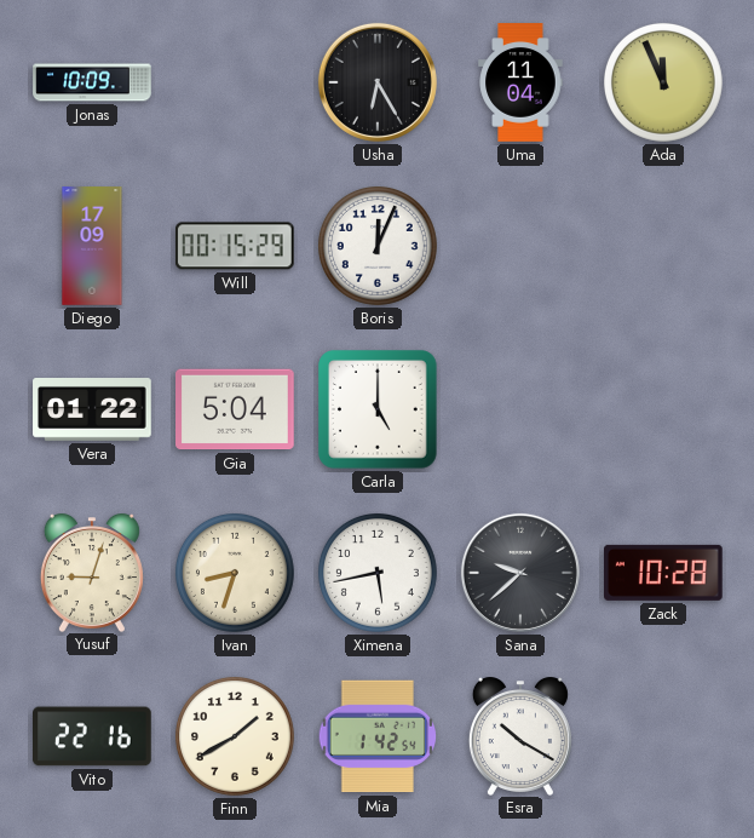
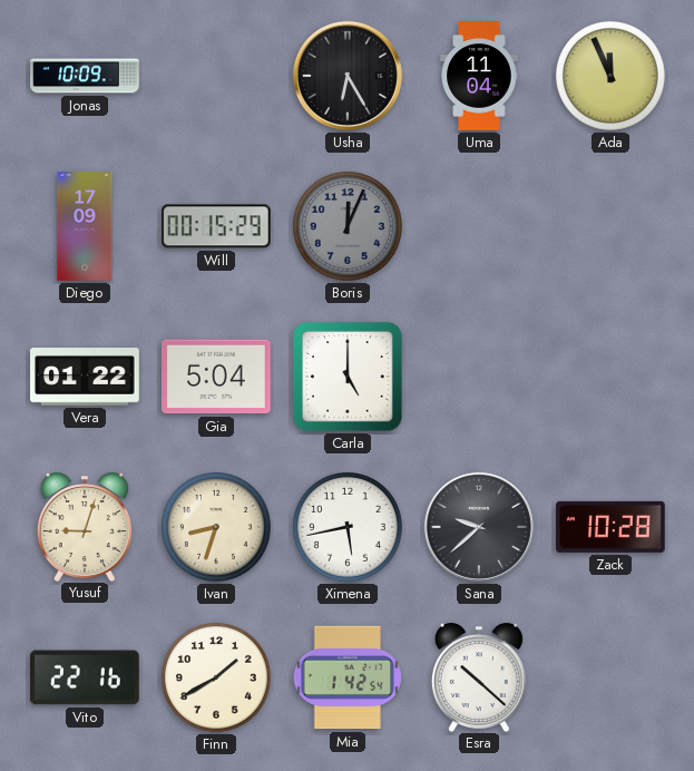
Boris dial: white -> grey (348, 226)
Esra: 10:20 -> 10:22 (479, 677)
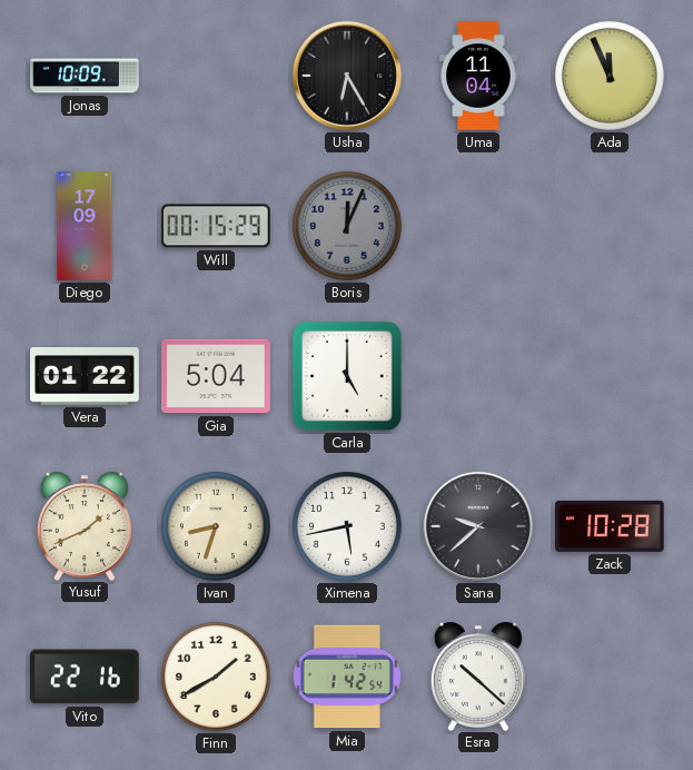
Yusuf: 9:03 -> 1:41 (85, 526)
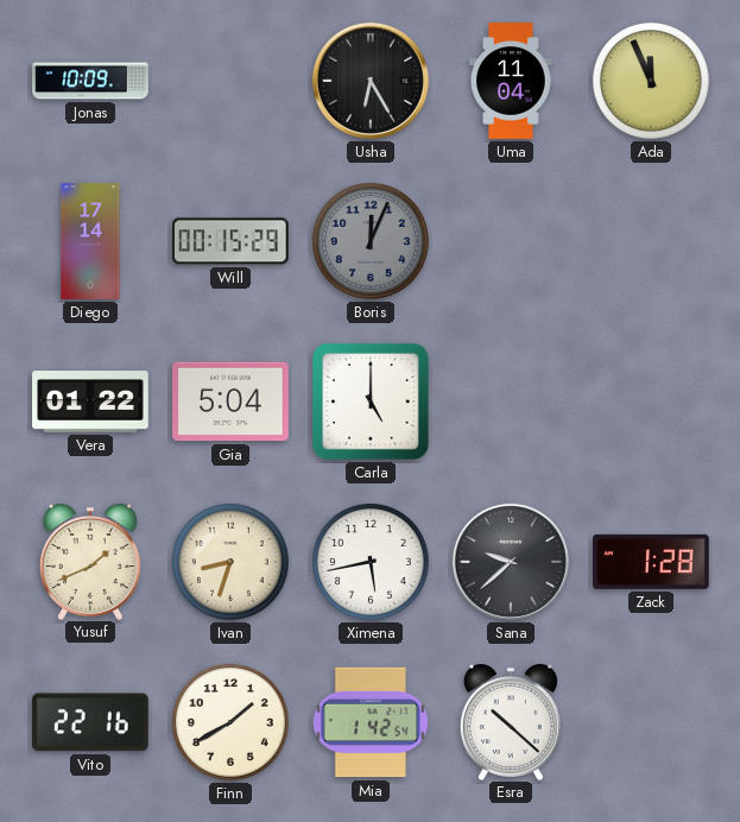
Diego: 17:09 -> 17:14 (90, 241)
Zack: 10:28 -> 1:28 (652, 562)
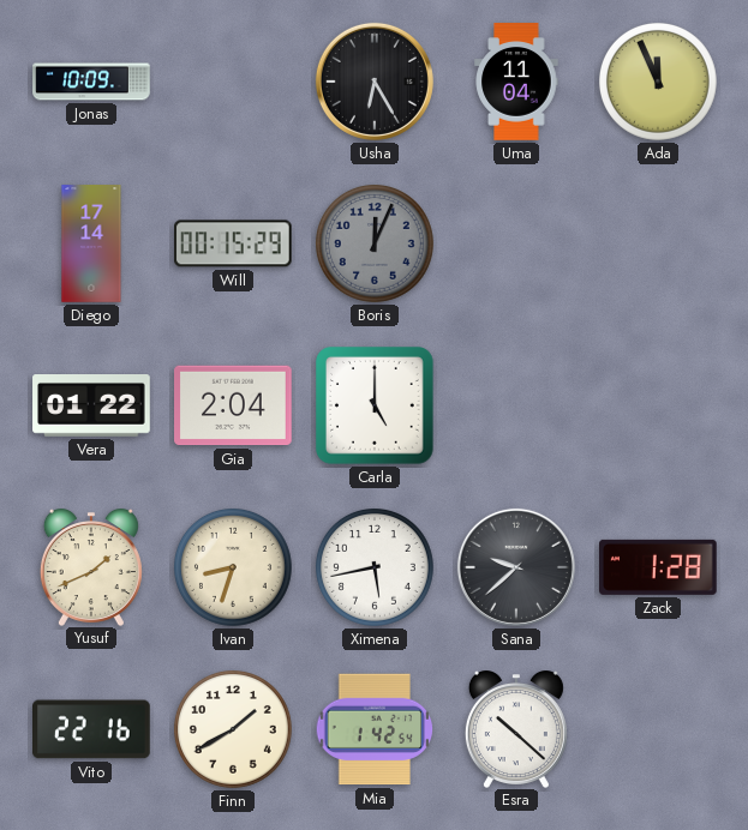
Gia: 5:04 -> 2:04 (234, 405)
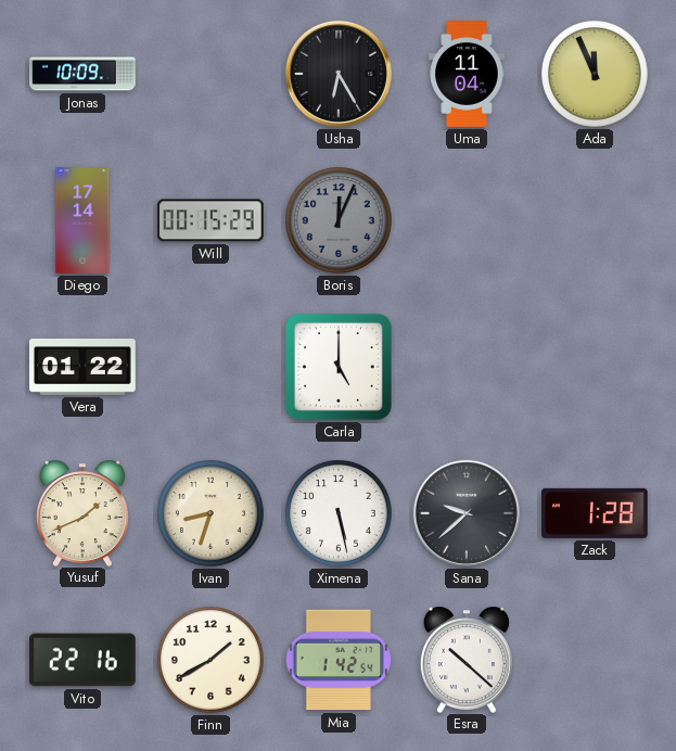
Gia: 2:04 -> none (234, 405)
Ximena: 5:43 -> 5:28 (339, 513)
